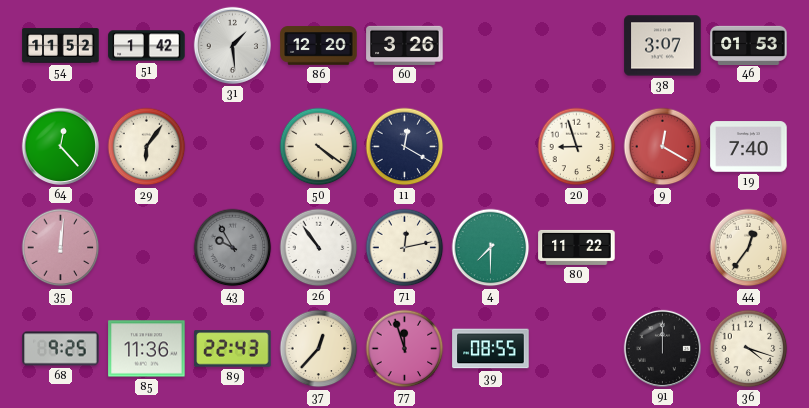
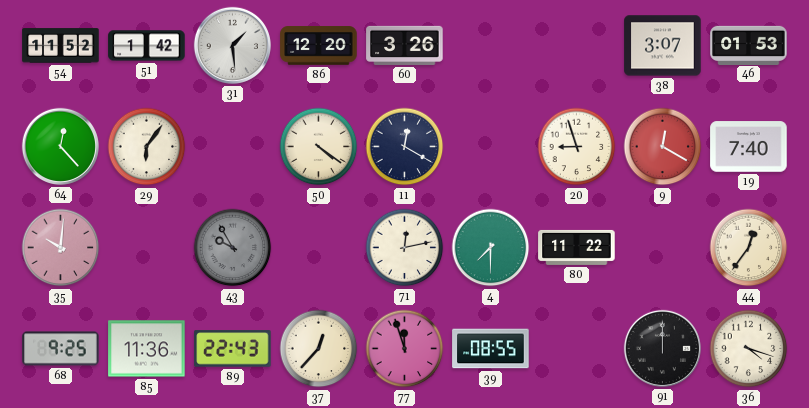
35: 12:01 -> 10:01 (61, 248)
26: 10:54 -> none (319, 248)
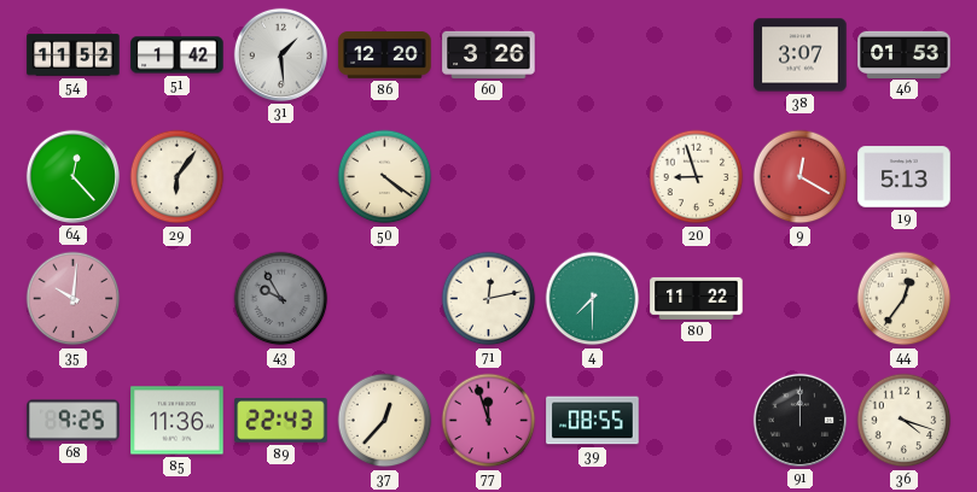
11: 12:20 -> none (405, 147)
19: 7:40 -> 5:13 (905, 177)
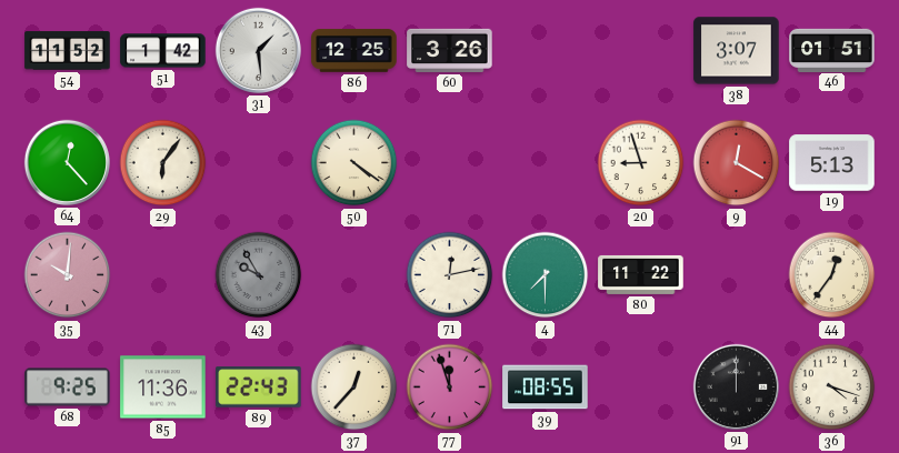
86: 12:20 -> 12:25 (354, 51)
46: 01:53 -> 01:51 (832, 50)
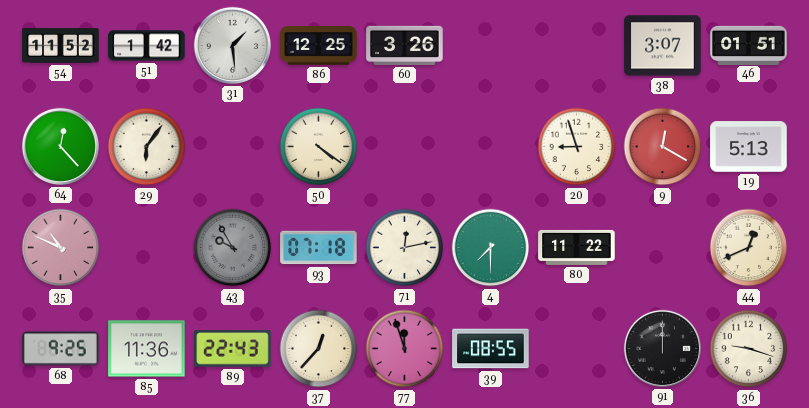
35: 10:01 -> 10:49 (61, 248)
93: none -> 07:18 (319, 248)
44: 12:36 -> 12:41 (749, 248)
36: 4:18 -> 9:18 (749, 349)
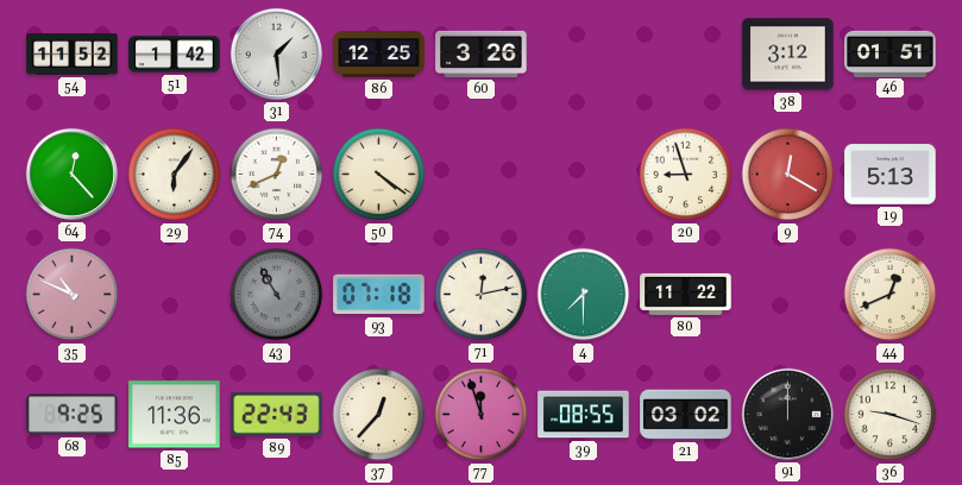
38: 3:07 -> 3:12 (788, 55)
74: none -> 12:41 (277, 175)
43: 9:55 -> 10:55 (277, 295)
21: none -> 03:02 (686, 415)
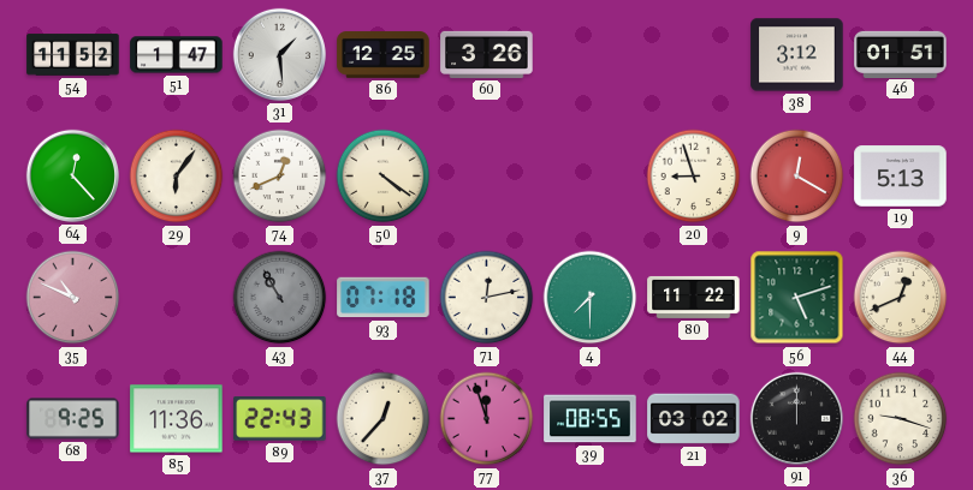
51: 1:42 -> 1:47 (177, 55)
56: none -> 5:12 (797, 298)
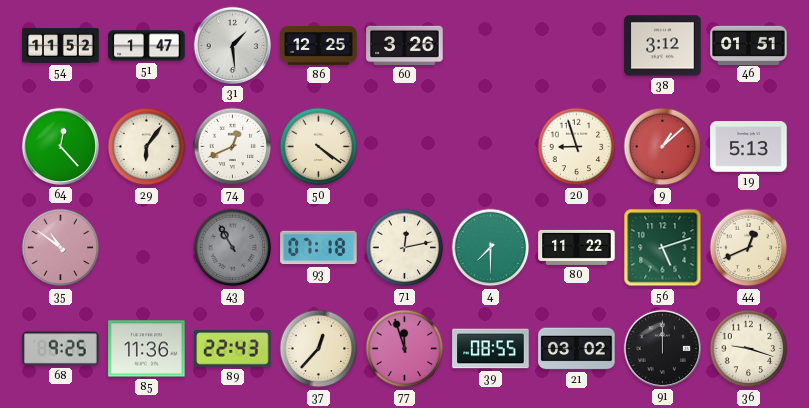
9: 12:20 -> 1:08 (663, 147)
35: 10:49 -> 10:51 (61, 248)
